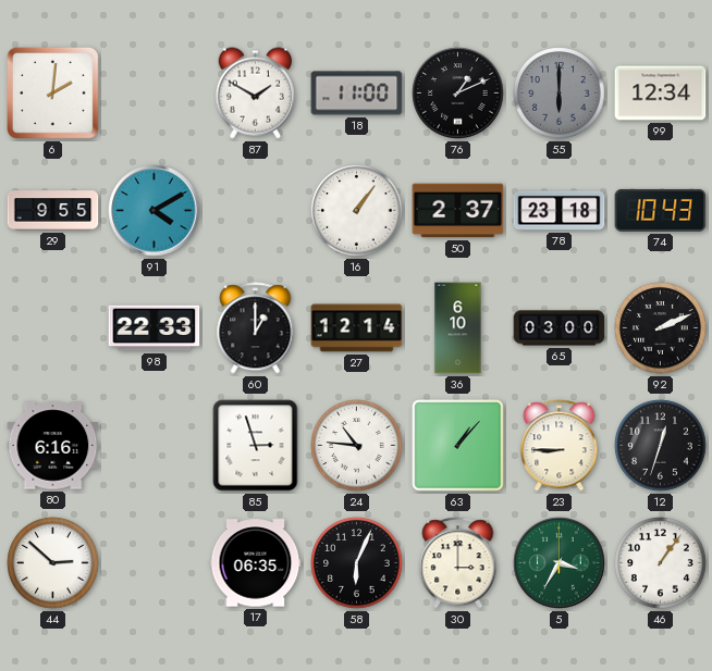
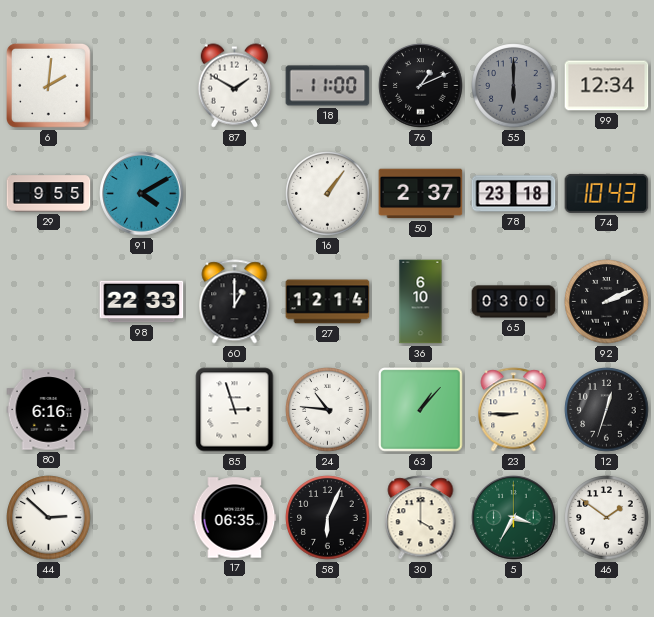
30: 3:00 -> 4:00 (421, 518)
46: 1:06 -> 1:51 (607, 518)
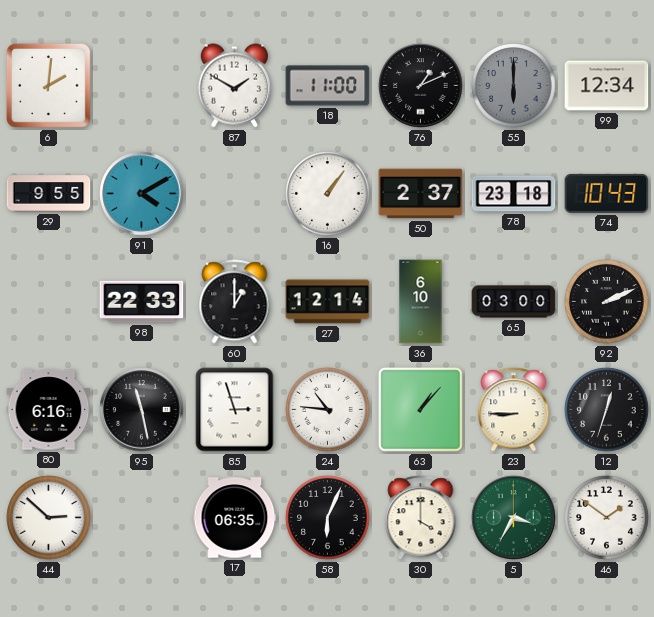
95: none -> 11:28 (142, 410)
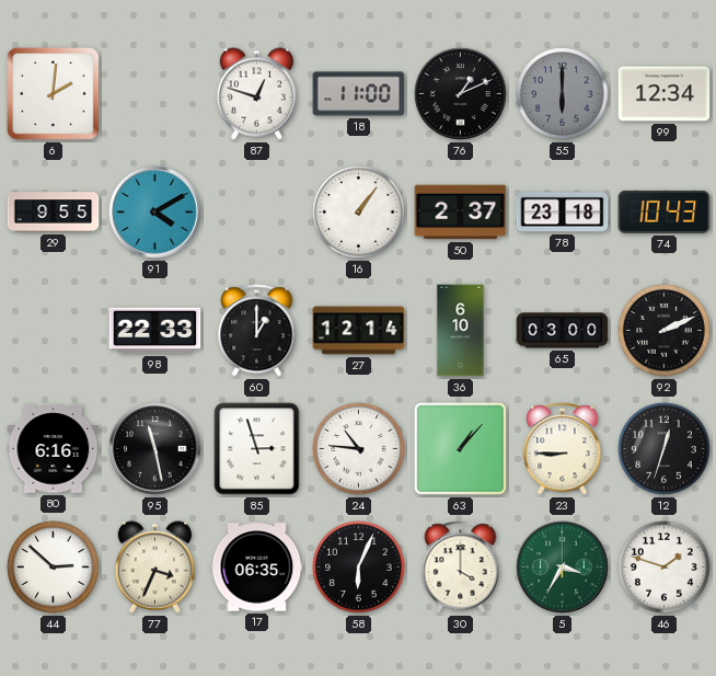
87: 1:50 -> 12:48 (256, 94)
77: none -> 3:34 (154, 568)
46: 1:51 -> 1:48 (665, 568)
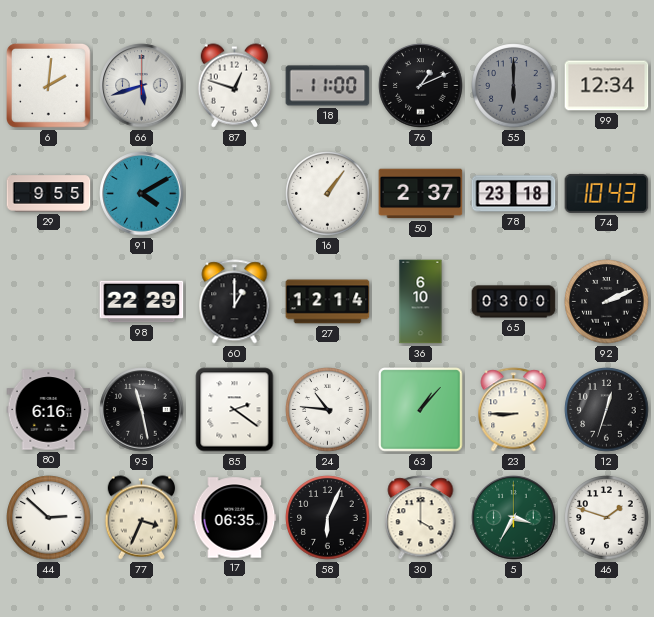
66: none -> 5:42 (142, 86)
98: 22:33 -> 22:29 (142, 302)
85: 2:57 -> 2:21 (235, 410)
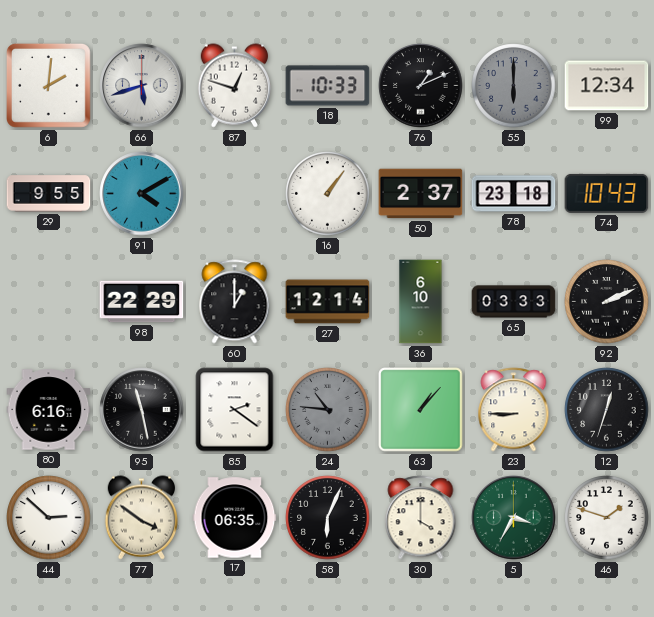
18: 11:00 -> 10:33 (328, 86)
65: 03:00 -> 03:33 (514, 302)
24 dial: white -> grey (328, 410)
77: 3:34 -> 3:51 (141, 518)
